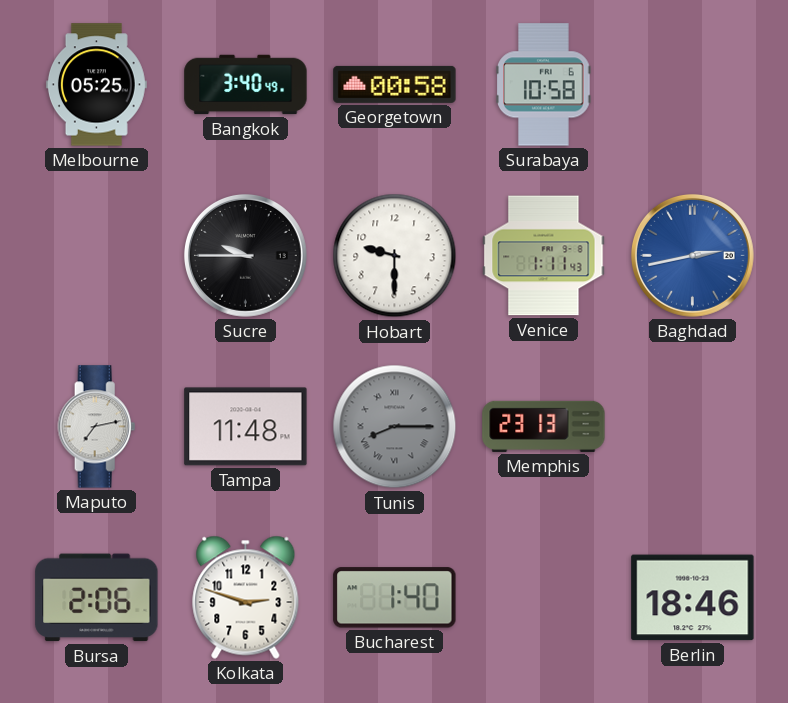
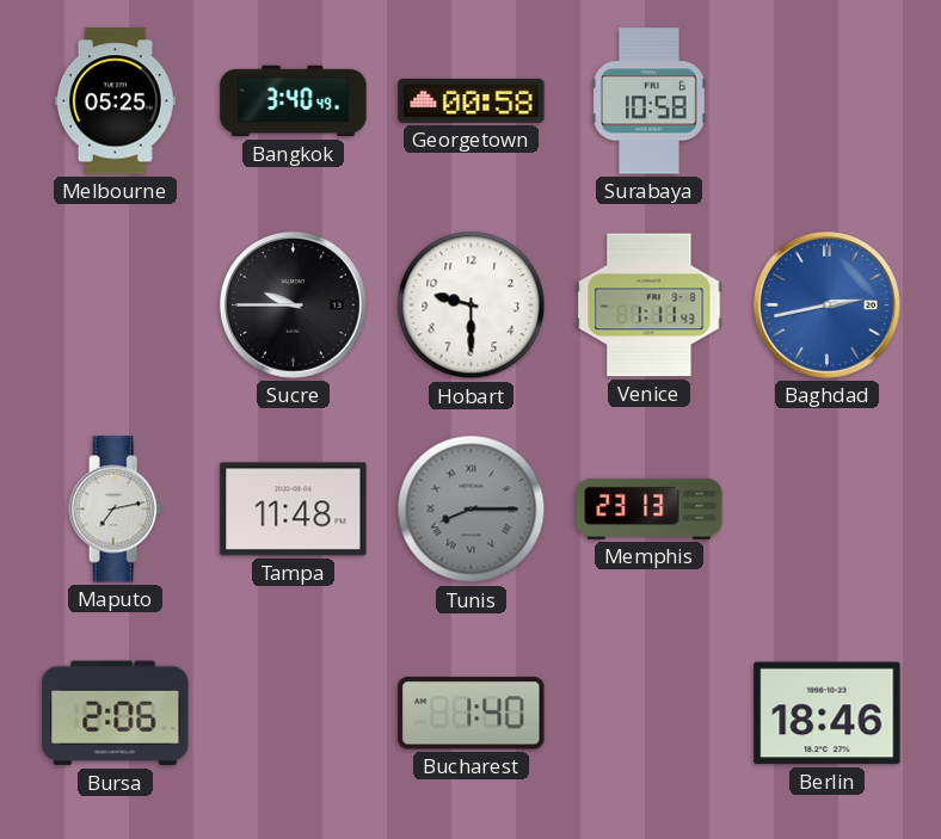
Kolkata: 2:48 -> none (246, 597)
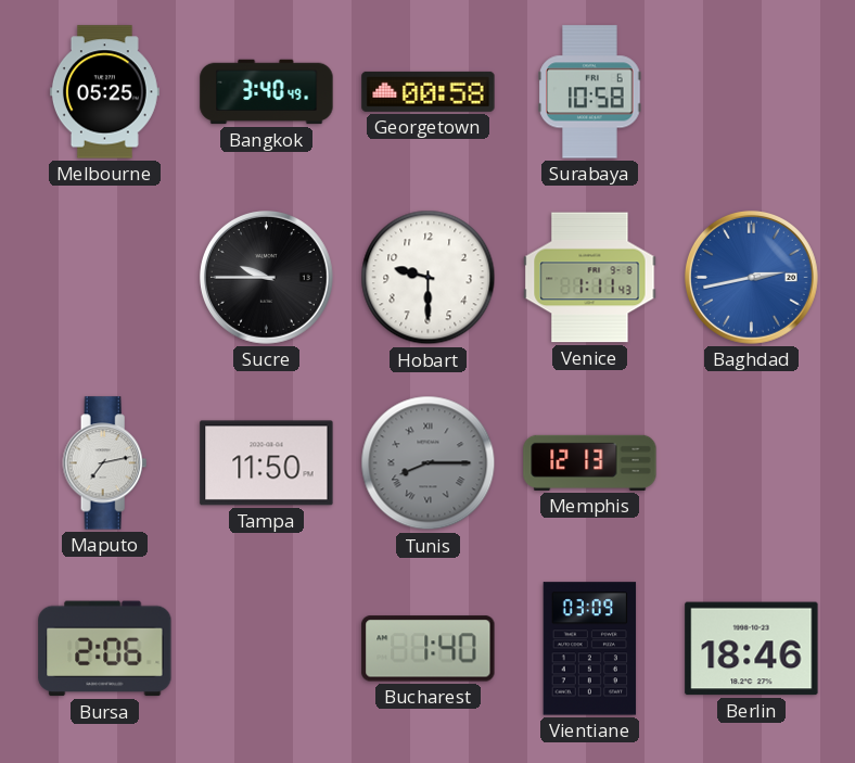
Tampa: 11:48 -> 11:50 (267, 463)
Memphis: 23:13 -> 12:13 (590, 462)
Vientiane: none -> 03:09 (590, 649)
